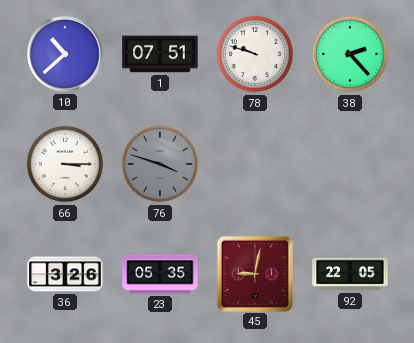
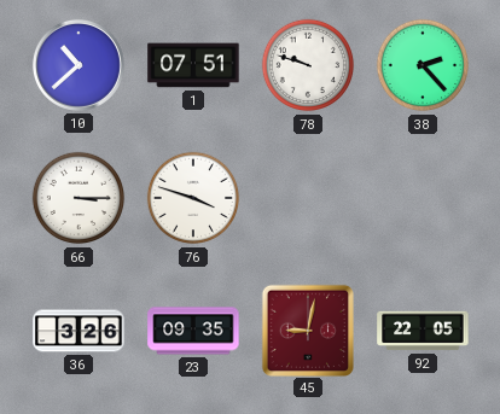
76 dial: grey -> white (193, 198)
23: 05:35 -> 09:35 (193, 331)
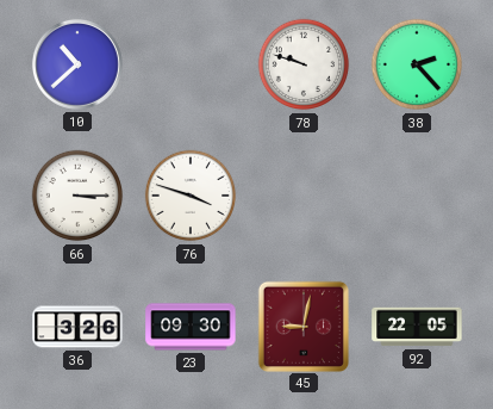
1: 07:51 -> none (193, 65)
23: 09:35 -> 09:30 (191, 327)
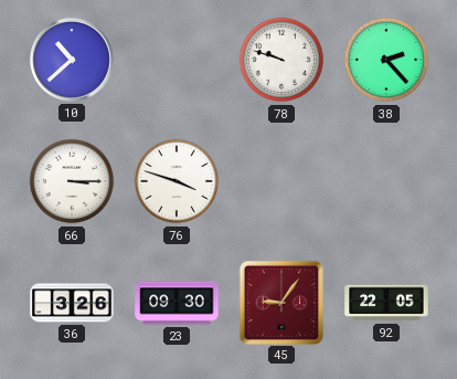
45: 9:02 -> 9:06 (280, 302)
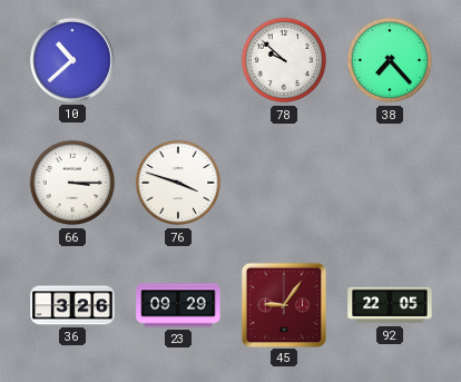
78: 9:48 -> 9:52 (284, 60)
38: 2:23 -> 7:23 (390, 60)
23: 09:30 -> 09:29 (178, 305)
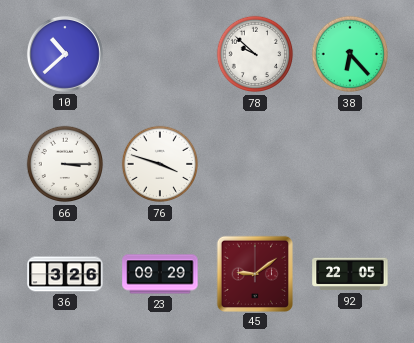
38: 7:23 -> 6:23 (350, 54)
45: 9:06 -> 9:09 (254, 273)
